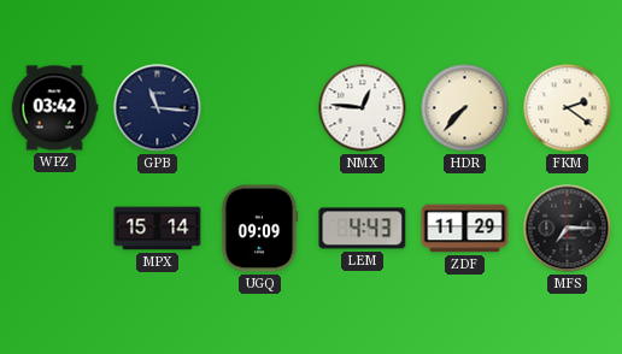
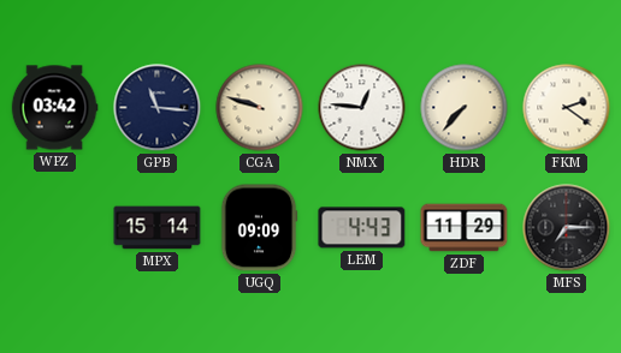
CGA: none -> 9:48 (260, 108)
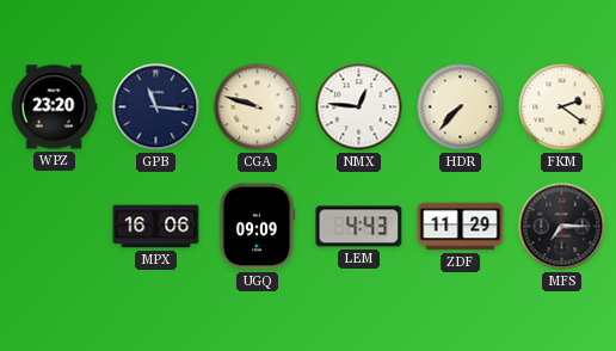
WPZ: 03:42 -> 23:20 (54, 107)
MPX: 15:14 -> 16:06 (156, 227)
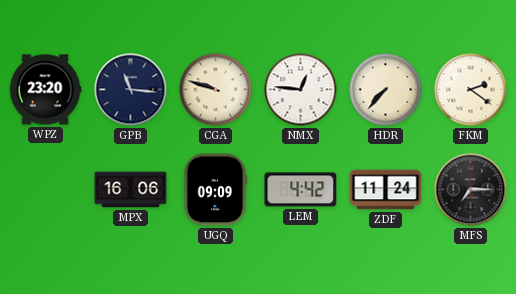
LEM: 4:43 -> 4:42 (301, 190)
ZDF: 11:29 -> 11:24 (386, 190)
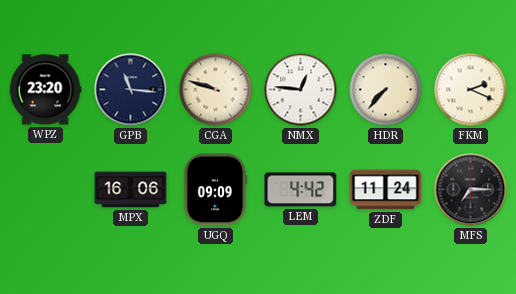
FKM: 2:21 -> 2:19 (471, 90)
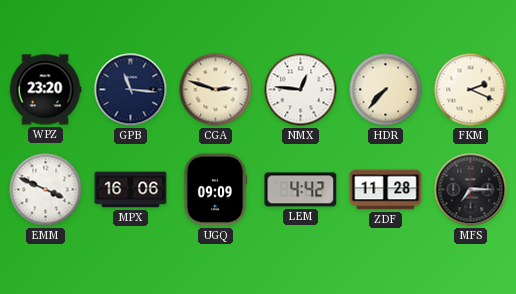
CGA: 9:48 -> 2:48 (216, 90)
EMM: none -> 3:49 (46, 190)
ZDF: 11:24 -> 11:28 (386, 190)
